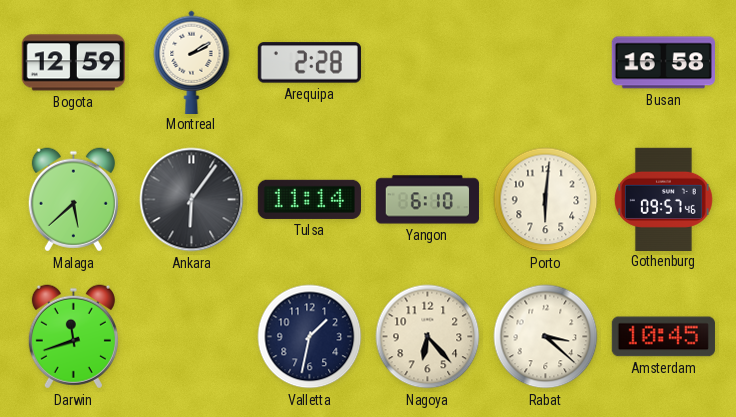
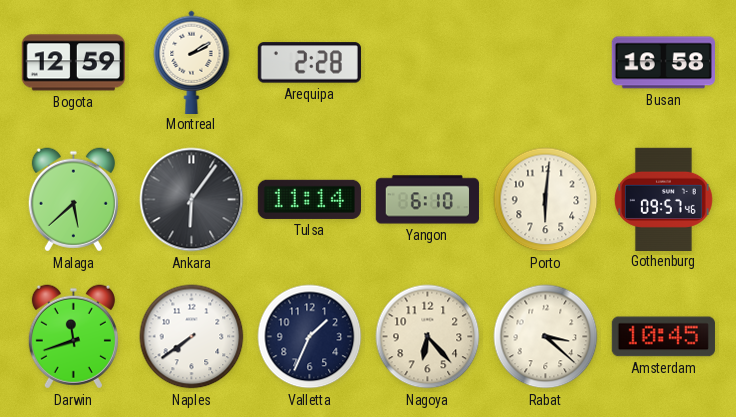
Naples: none -> 7:39 (192, 337)
Valletta: 1:32 -> 1:34 (310, 337)
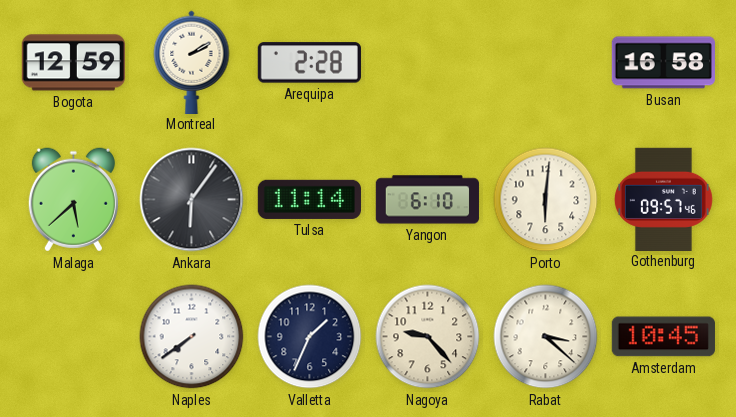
Darwin: 11:42 -> none (73, 337)
Nagoya: 6:23 -> 9:23 (428, 337)
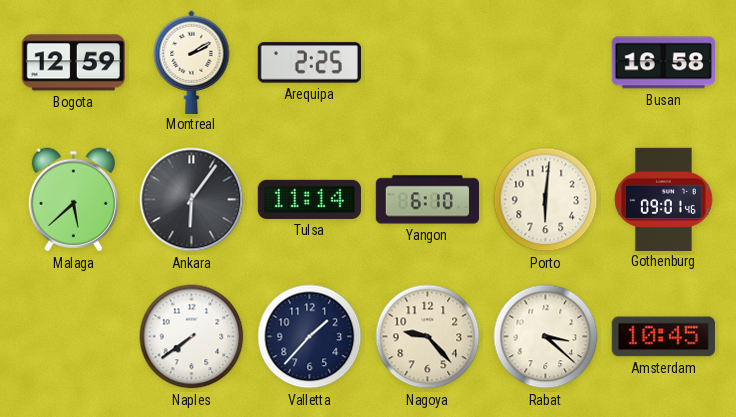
Arequipa: 2:28 -> 2:25 (309, 63)
Gothenburg: 09:57 -> 09:01 (663, 199)
Valletta: 1:34 -> 1:37 (310, 337)
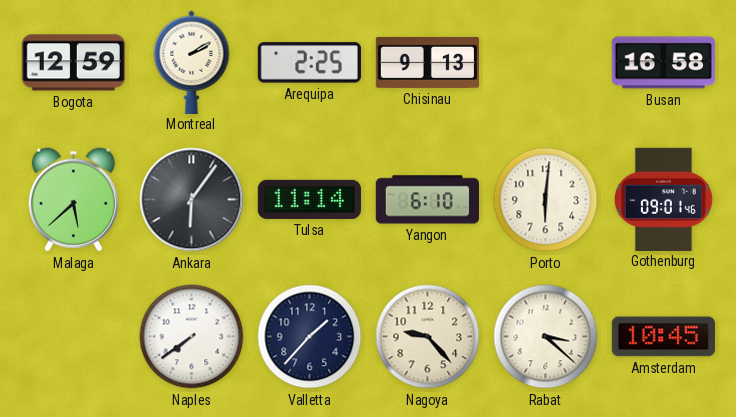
Chisinau: none -> 9:13 (427, 62)
